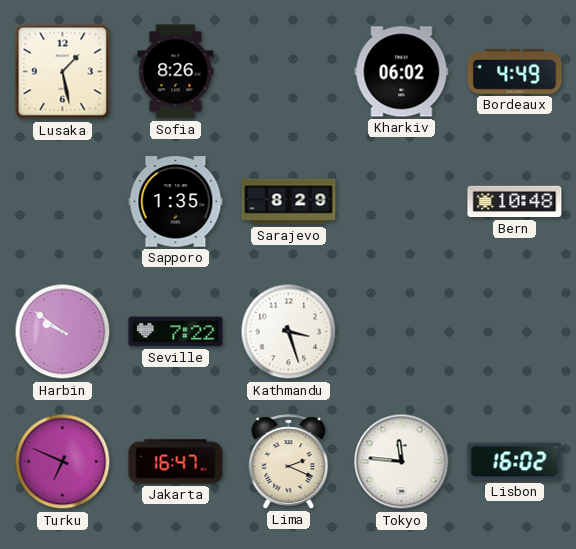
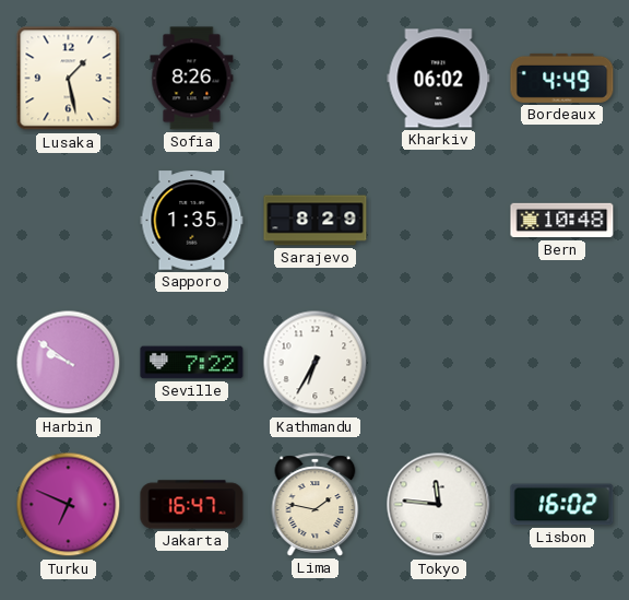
Kathmandu: 3:27 -> 6:35 (316, 363)
Lima: 2:19 -> 1:47 (316, 505)
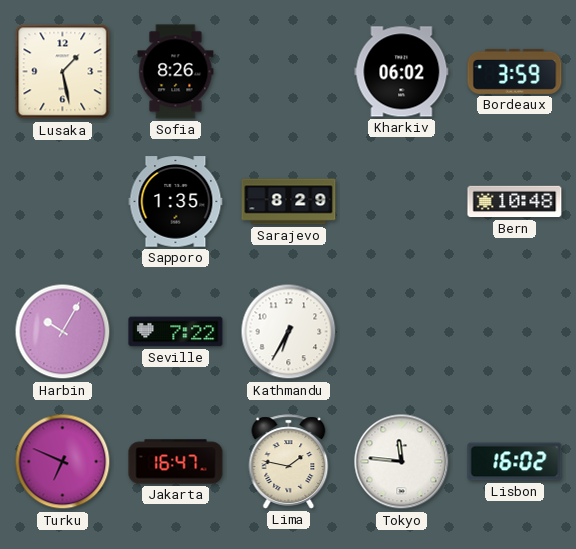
Bordeaux: 4:49 -> 3:59 (515, 71)
Harbin: 9:51 -> 10:05 (63, 332)
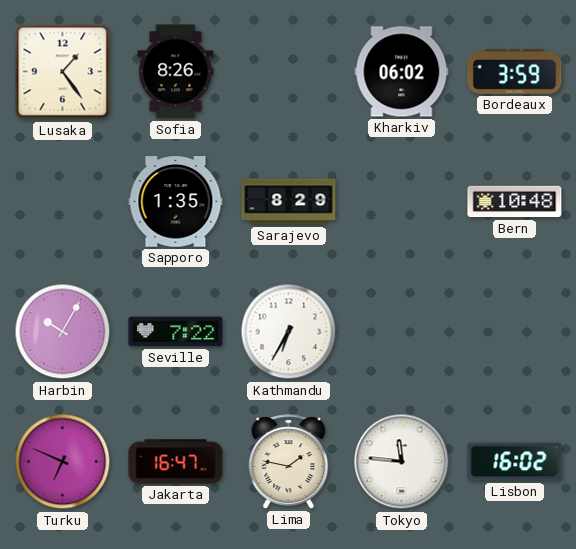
Lusaka: 1:28 -> 1:24 (63, 72)
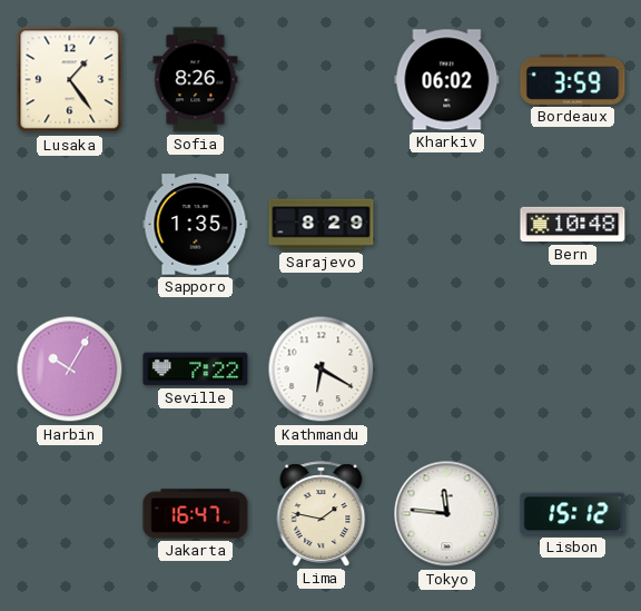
Kathmandu: 6:35 -> 6:20 (322, 369)
Turku: 6:49 -> none (63, 462)
Lisbon: 16:02 -> 15:12 (573, 514)
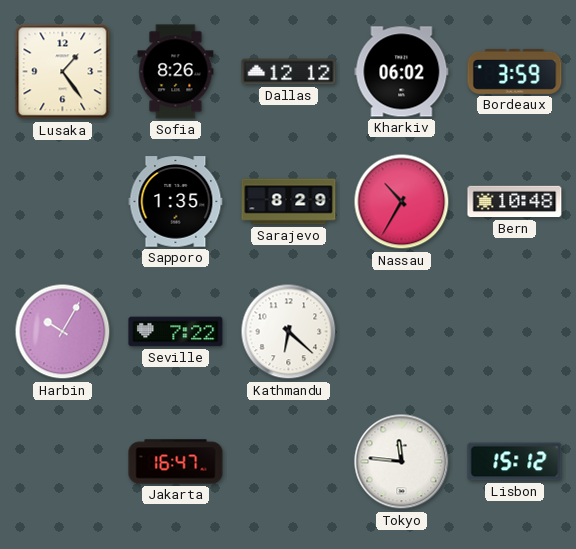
Dallas: none -> 12:12 (289, 72)
Nassau: none -> 10:35 (402, 202)
Kathmandu: 6:20 -> 6:22 (289, 332)
Lima: 1:47 -> none (322, 514)
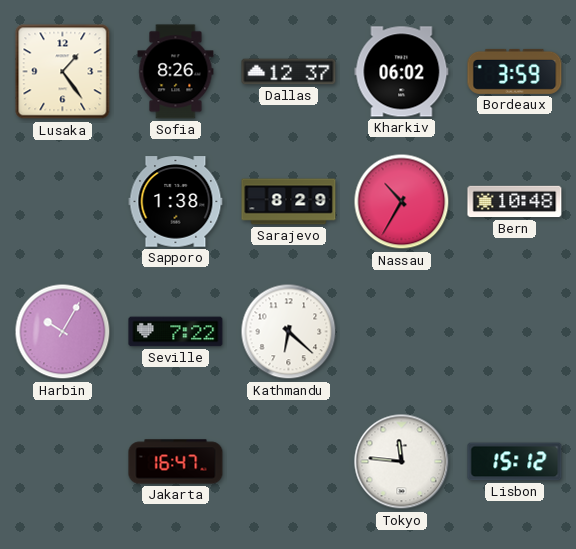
Dallas: 12:12 -> 12:37 (289, 72)
Sapporo: 1:35 -> 1:38 (176, 202)
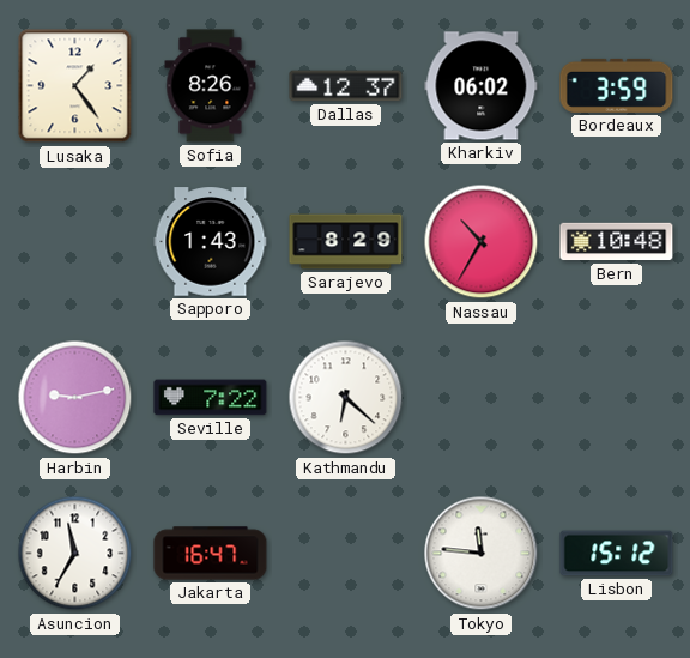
Sapporo: 1:38 -> 1:43 (211, 242)
Harbin: 10:05 -> 9:13 (75, 398)
Asuncion: none -> 11:35 (75, 554)
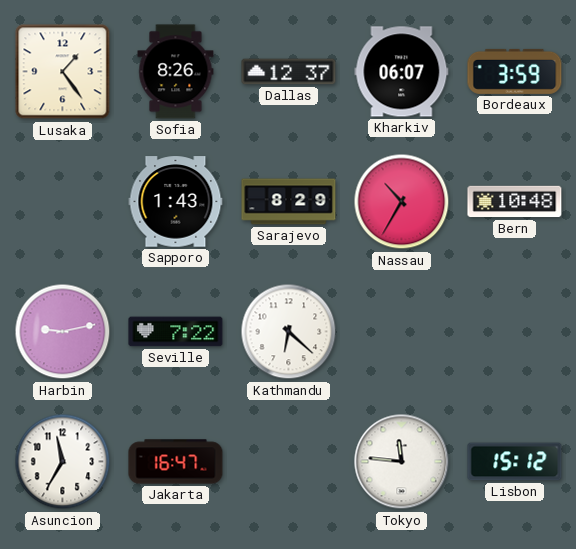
Kharkiv: 06:02 -> 06:07 (402, 72)
